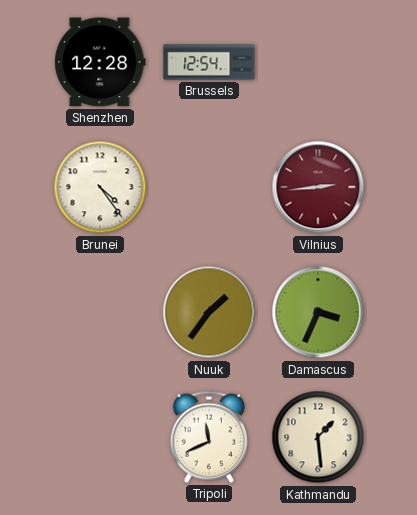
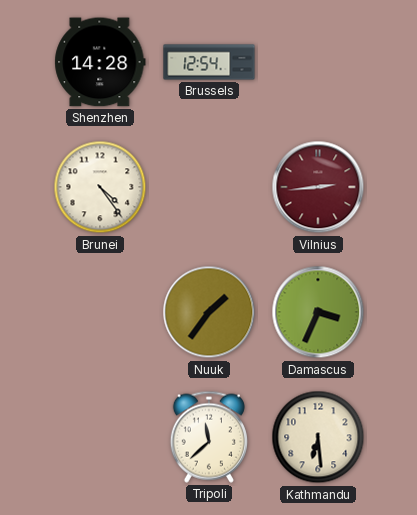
Shenzhen: 12:28 -> 14:28 (100, 62)
Tripoli: 11:41 -> 11:38 (209, 437)
Kathmandu: 1:29 -> 6:29 (318, 437)
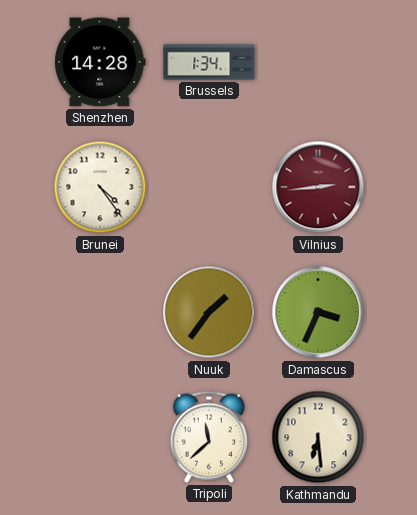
Brussels: 12:54 -> 1:34 (209, 62)
